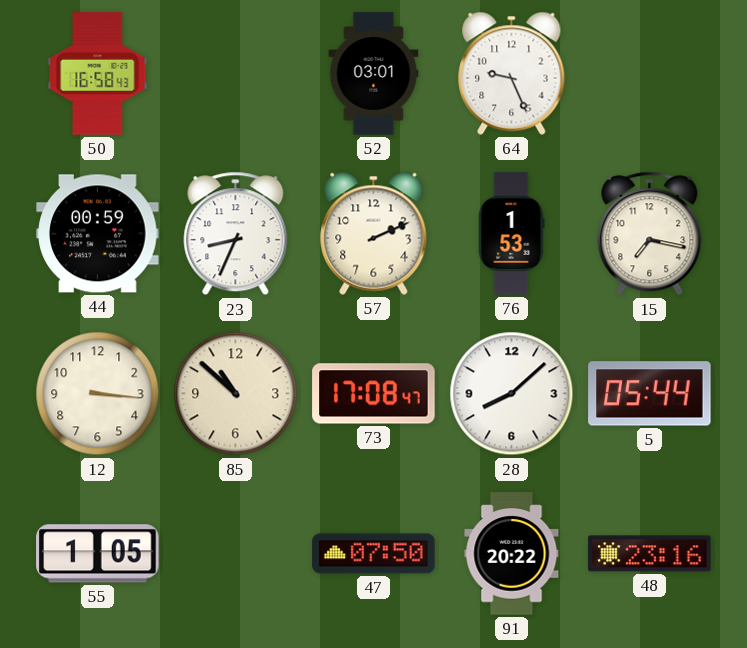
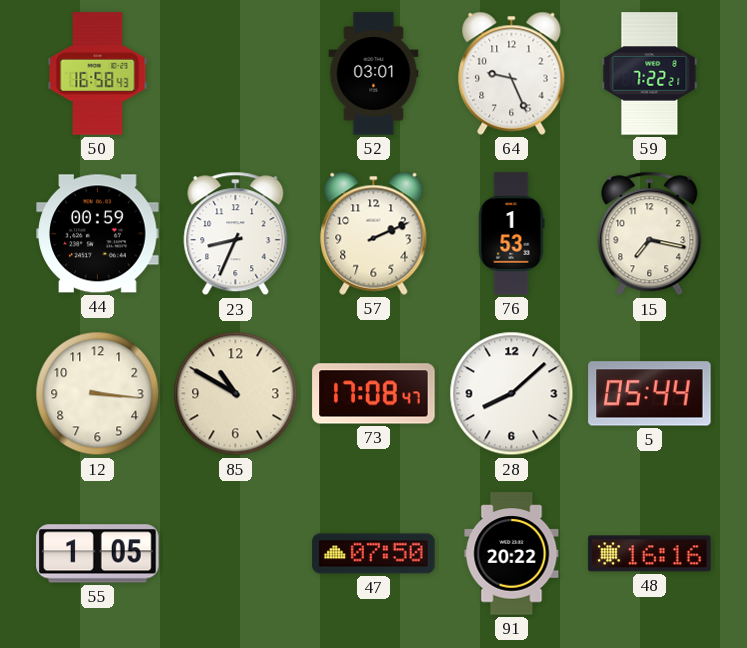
59: none -> 7:22 (650, 74)
85: 10:52 -> 10:50 (236, 394)
48: 23:16 -> 16:16 (650, 554)
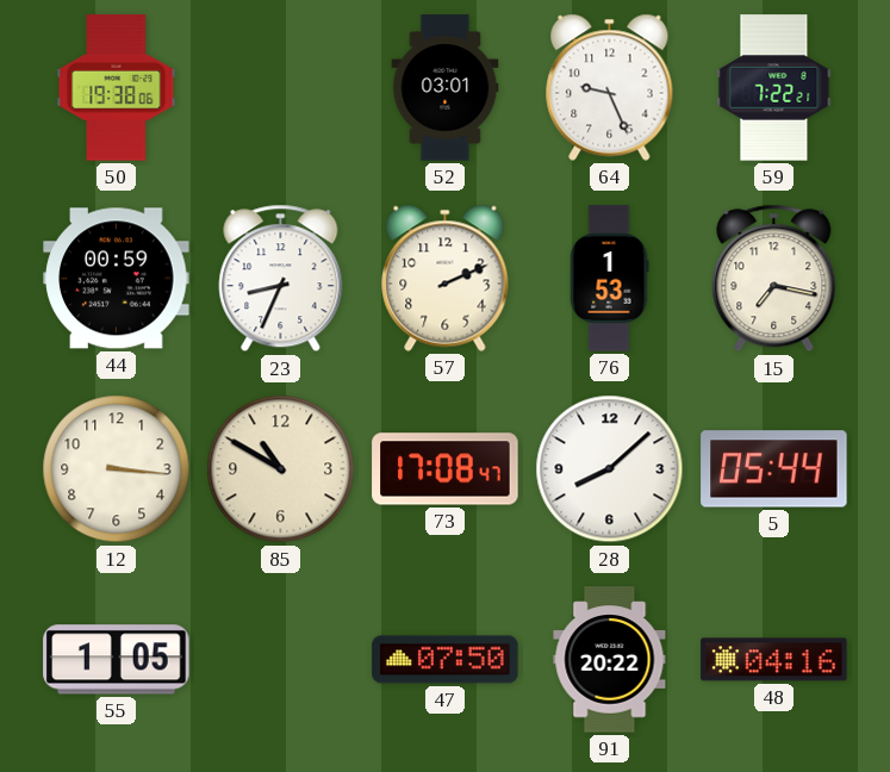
50: 16:58 -> 19:38 (117, 88)
48: 16:16 -> 04:16 (774, 660)
